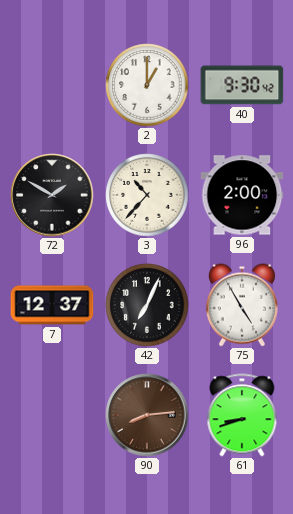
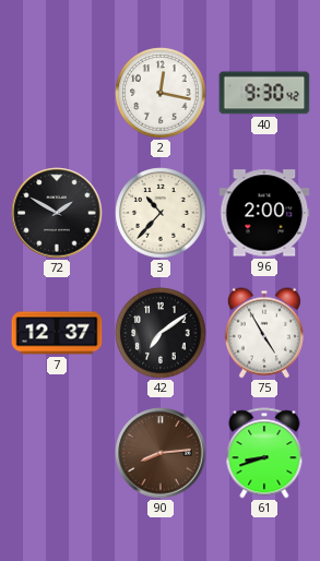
2: 1:00 -> 12:17 (161, 93)
42: 7:04 -> 7:09 (161, 333)
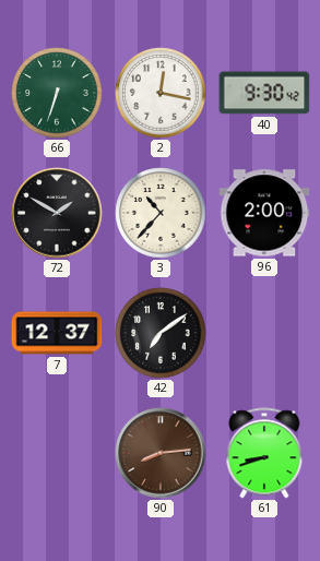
66: none -> 6:33 (57, 93)
75: 4:55 -> none (264, 333)
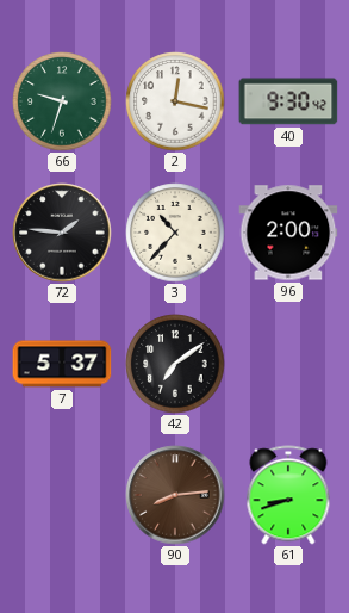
66: 6:33 -> 9:33 (62, 101)
72: 1:50 -> 1:46 (62, 233)
7: 12:37 -> 5:37 (62, 364)
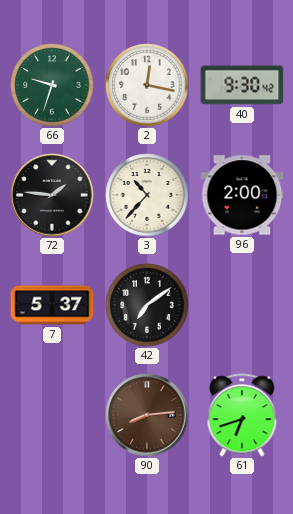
61: 8:42 -> 6:42 (242, 415)
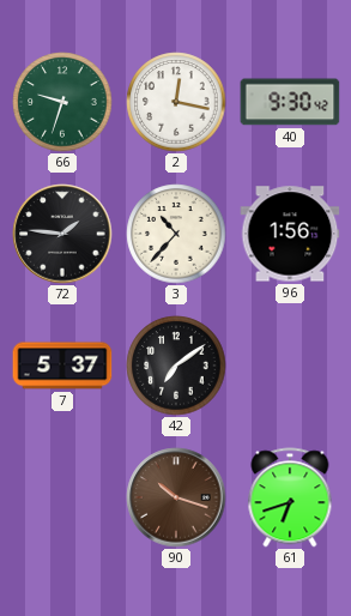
96: 2:00 -> 1:56 (290, 234)
90: 8:14 -> 10:18 (176, 497)
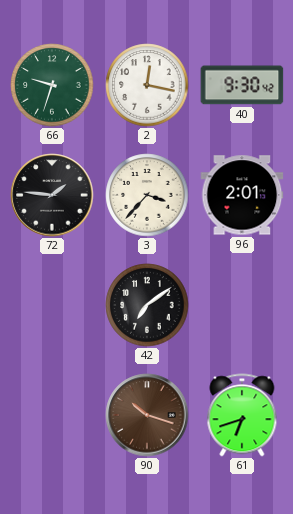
3: 10:37 -> 3:37 (147, 195)
96: 1:56 -> 2:01 (242, 195)
7: 5:37 -> none (62, 366)
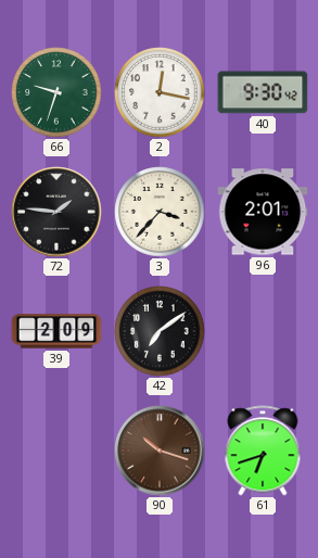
39: none -> 2:09 (56, 331)
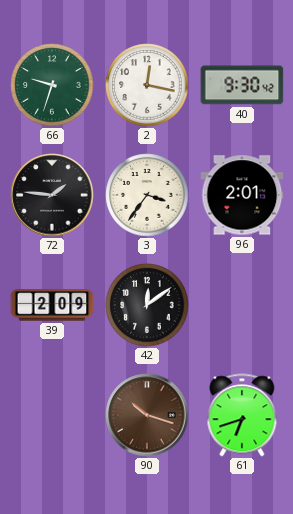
3: 3:37 -> 3:36 (147, 195)
42: 7:09 -> 12:09 (147, 305)
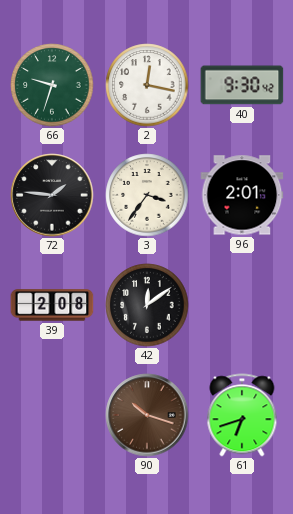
39: 2:09 -> 2:08 (52, 305)
